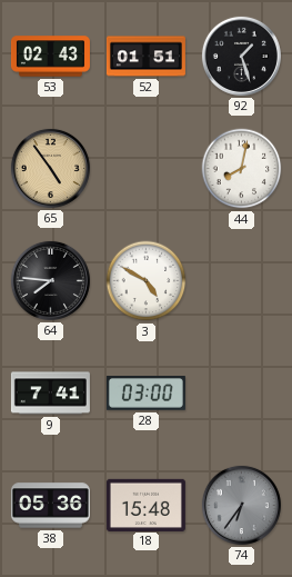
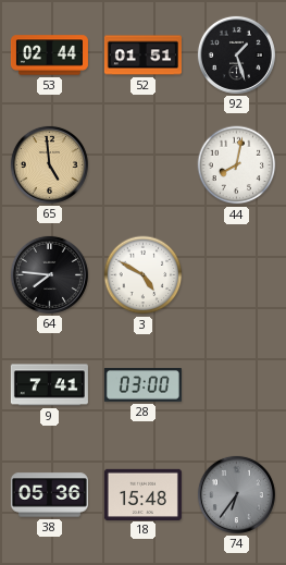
53: 02:43 -> 02:44 (49, 56)
65: 4:54 -> 4:59 (49, 164)
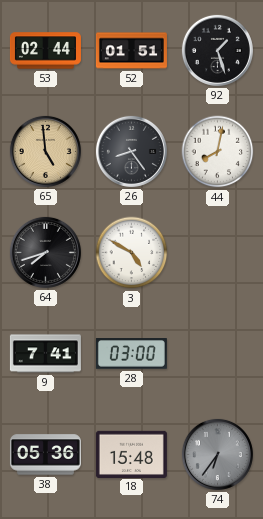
26: none -> 8:24 (131, 151)
64: 7:46 -> 7:42 (45, 252)
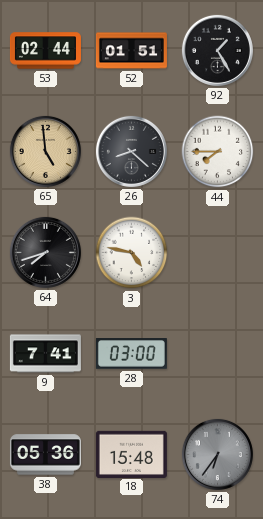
92: 1:27 -> 1:25 (217, 50)
26: 8:24 -> 8:22 (131, 151)
44: 8:02 -> 7:45 (218, 152)
3: 4:50 -> 4:47 (132, 253)
